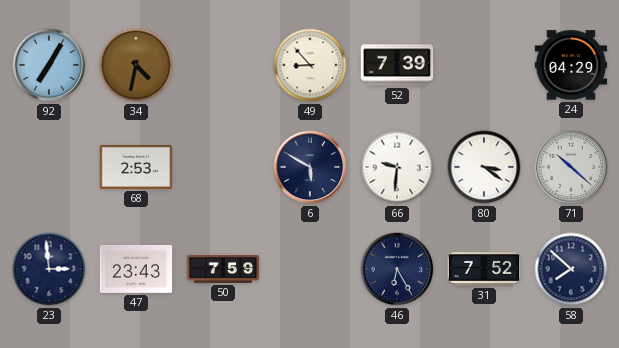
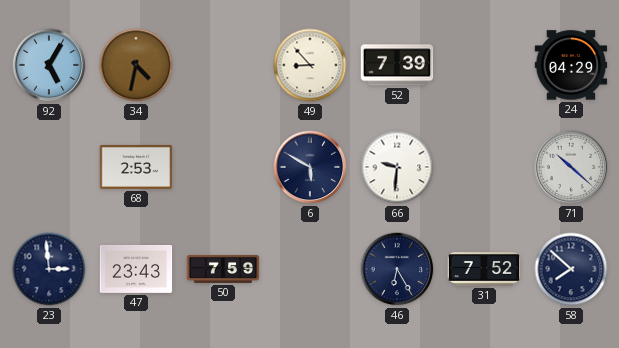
92: 7:05 -> 5:05 (49, 65)
80: 3:21 -> none (484, 167)
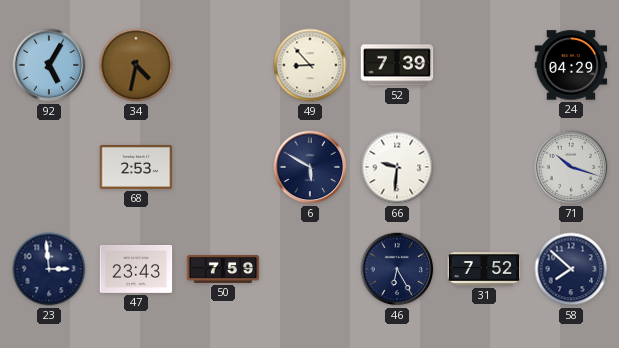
71: 10:22 -> 10:18 (571, 167)
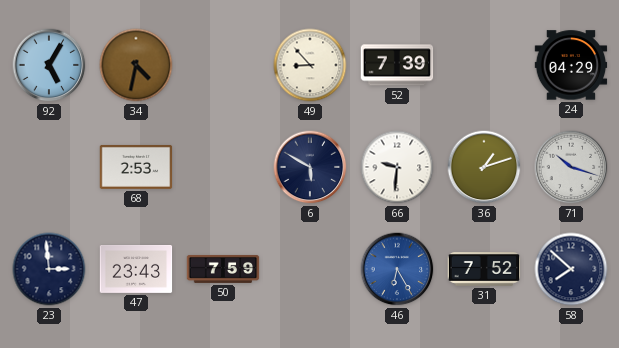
36: none -> 1:12 (484, 167)
46 dial: navy -> blue (397, 269)
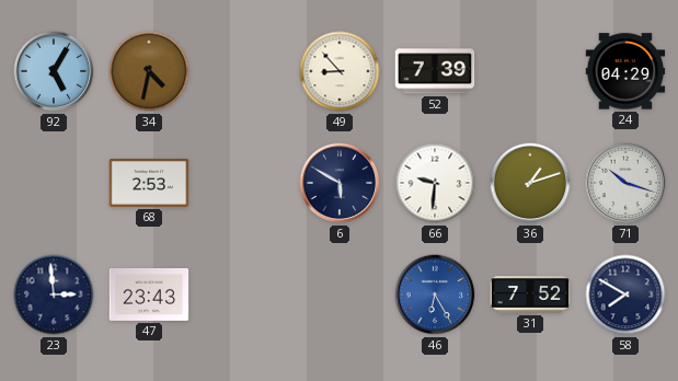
50: 7:59 -> none (223, 269)
58: 7:52 -> 7:50 (625, 295)
